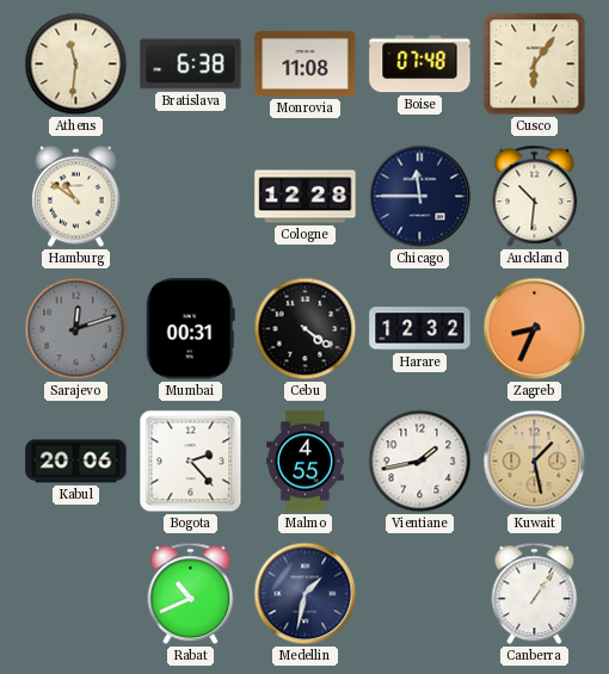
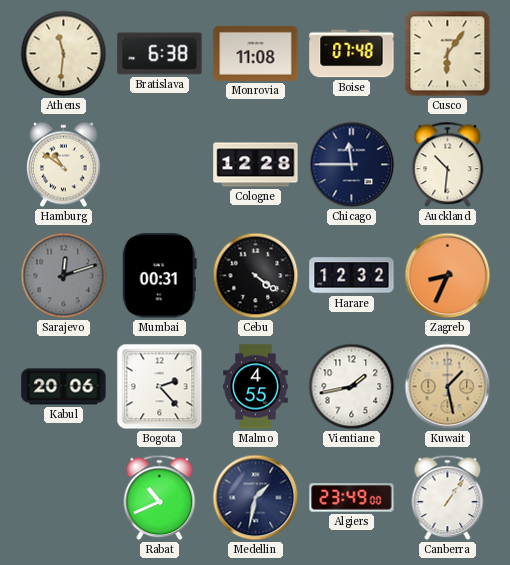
Algiers: none -> 23:49 (352, 498)
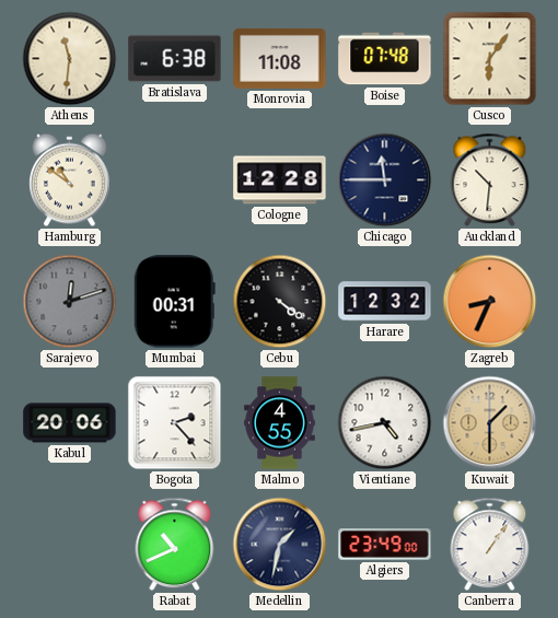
Vientiane: 1:43 -> 4:43 (385, 423)
Kuwait: 1:28 -> 1:30 (490, 423)
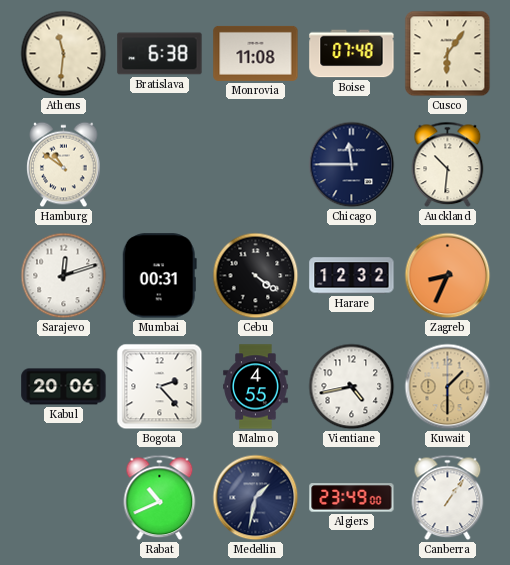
Cologne: 12:28 -> none (280, 180)
Sarajevo dial: grey -> white (64, 276)
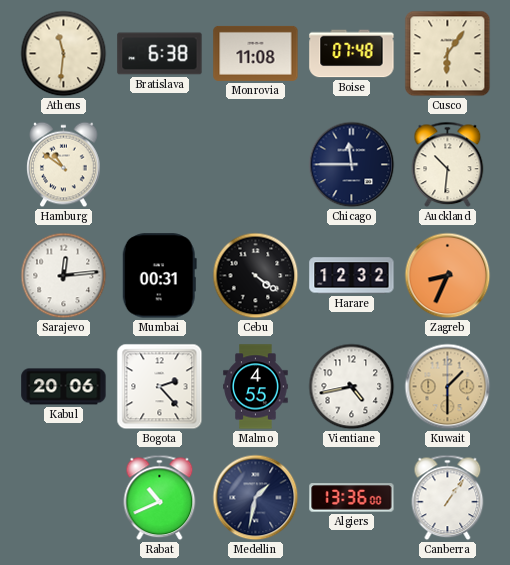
Sarajevo: 12:12 -> 12:14 (64, 276)
Algiers: 23:49 -> 13:36 (352, 498)
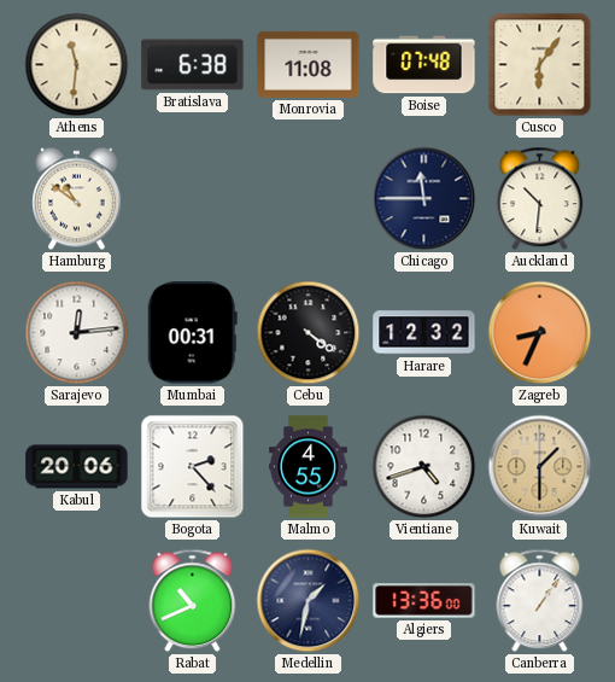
Vientiane: 4:43 -> 4:42 (424, 467)
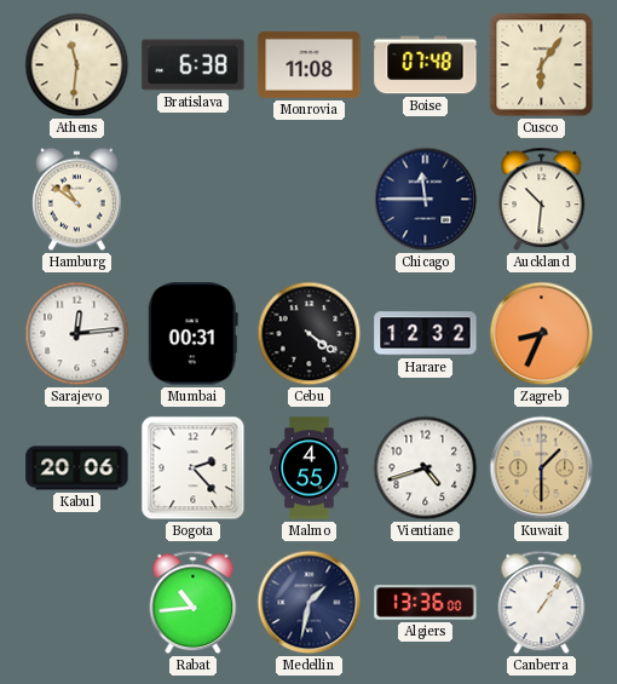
Rabat: 10:41 -> 10:44 (194, 603)
